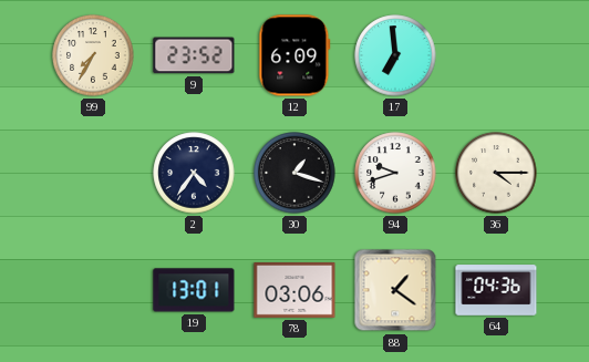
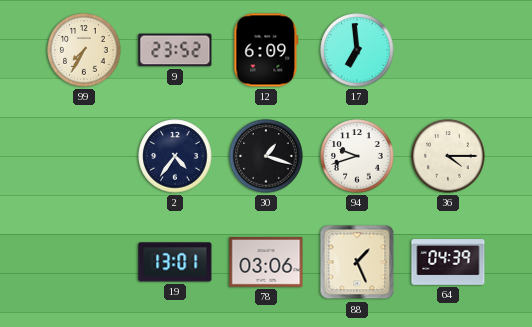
88: 1:21 -> 1:26 (357, 262)
64: 04:36 -> 04:39 (448, 262)
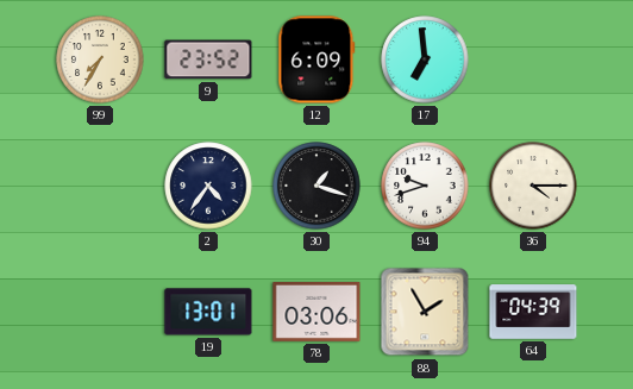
88: 1:26 -> 1:55 (425, 312)
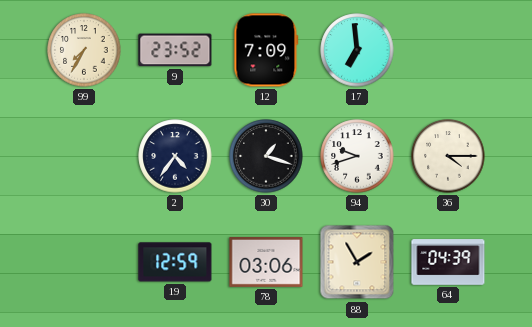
12: 6:09 -> 7:09 (266, 50)
19: 13:01 -> 12:59 (175, 262)
